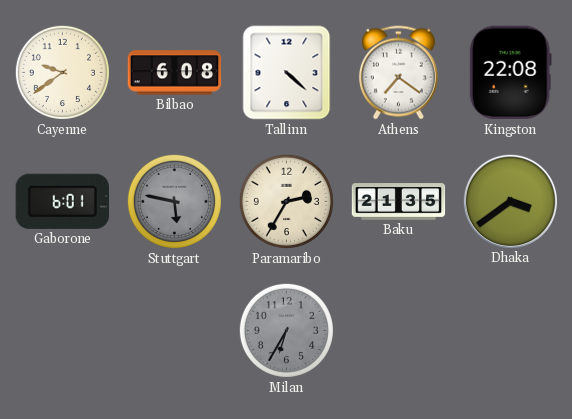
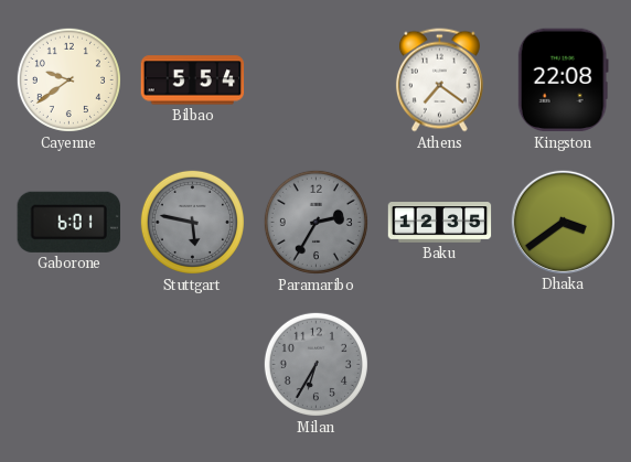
Bilbao: 6:08 -> 5:54 (193, 80)
Tallinn: 4:22 -> none (287, 73)
Paramaribo dial: cream -> grey (315, 222)
Baku: 21:35 -> 12:35 (440, 223)
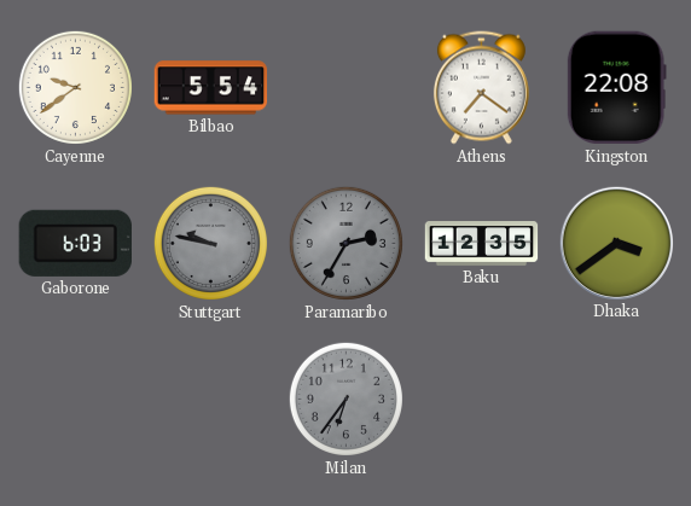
Gaborone: 6:01 -> 6:03 (75, 243)
Stuttgart: 5:47 -> 9:47 (210, 243)
Milan: 6:35 -> 6:36 (345, 399)
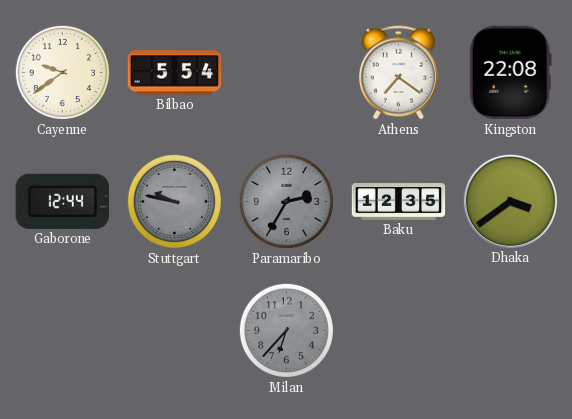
Gaborone: 6:03 -> 12:44 (62, 201)
Milan: 6:36 -> 6:37 (286, 330)
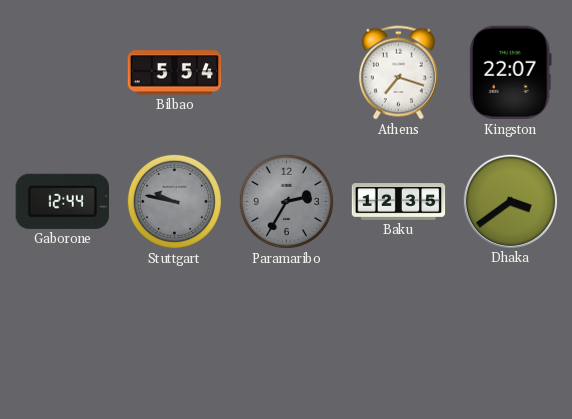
Cayenne: 9:39 -> none (62, 72)
Athens: 7:21 -> 7:18 (398, 73)
Kingston: 22:08 -> 22:07 (510, 73)
Milan: 6:37 -> none (286, 330)
